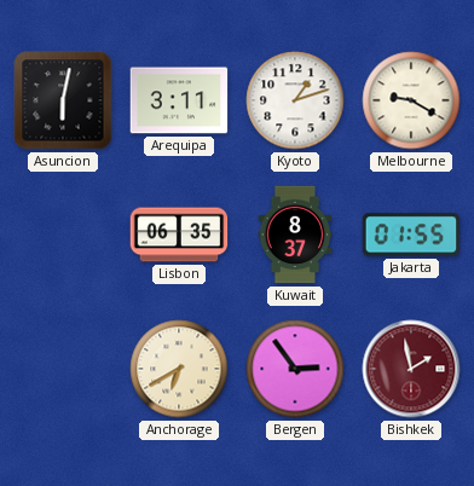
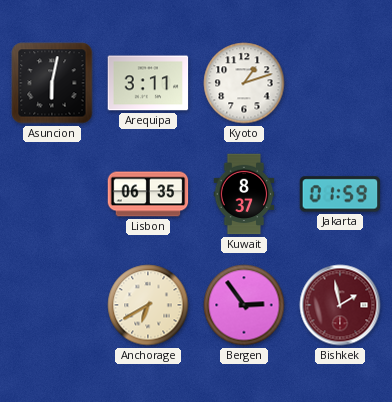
Melbourne: 9:20 -> none (411, 100)
Jakarta: 01:55 -> 01:59 (340, 194)
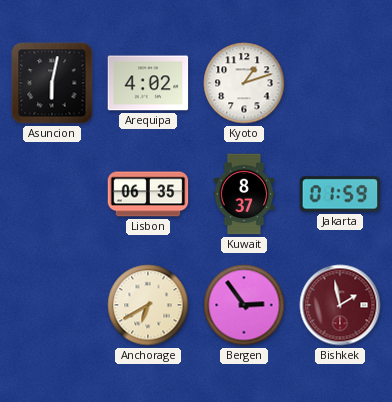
Arequipa: 3:11 -> 4:02 (148, 83)
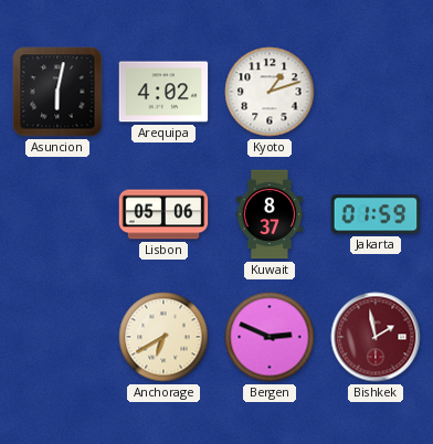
Lisbon: 06:35 -> 05:06 (163, 214)
Bergen: 2:54 -> 2:49 (270, 337)
